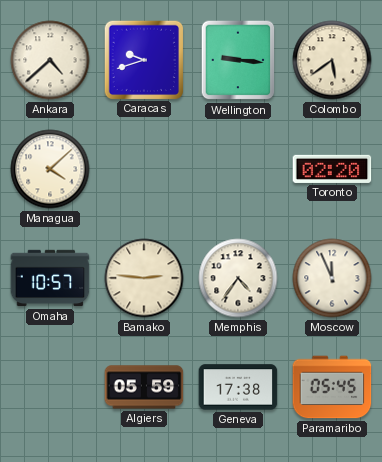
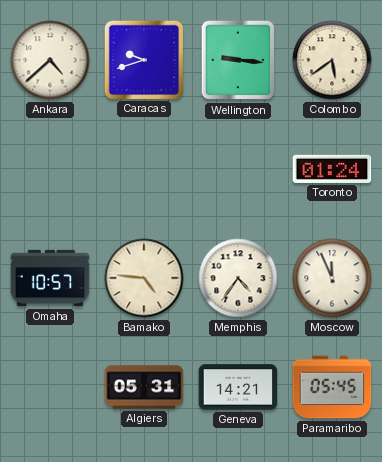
Managua: 4:08 -> none (50, 169)
Toronto: 02:20 -> 01:24 (332, 169)
Bamako: 2:46 -> 4:46 (144, 278)
Algiers: 05:59 -> 05:31 (144, 387)
Geneva: 17:38 -> 14:21 (238, 387)
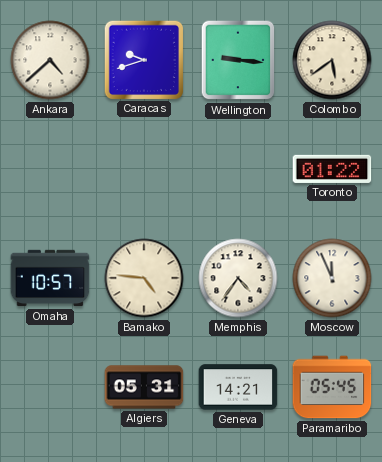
Toronto: 01:24 -> 01:22 (332, 169)
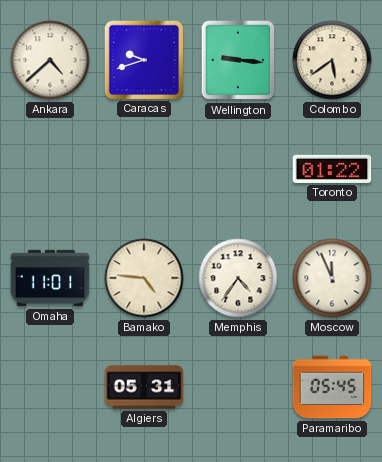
Omaha: 10:57 -> 11:01 (50, 278)
Geneva: 14:21 -> none (238, 387)
